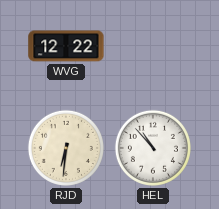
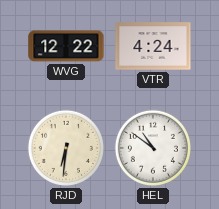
VTR: none -> 4:24 (153, 46)
HEL: 10:53 -> 10:51 (153, 148)
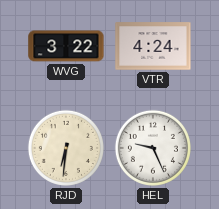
WVG: 12:22 -> 3:22 (66, 46)
HEL: 10:51 -> 9:26 (153, 148)
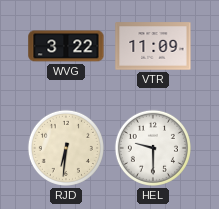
VTR: 4:24 -> 11:09 (153, 46)
HEL: 9:26 -> 9:30 (153, 148)
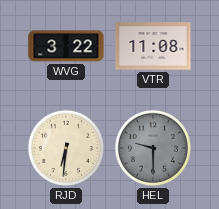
VTR: 11:09 -> 11:08 (153, 46)
HEL dial: white -> grey (153, 148)
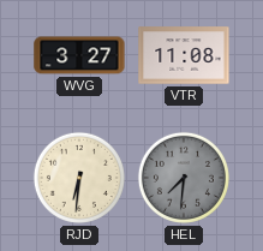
WVG: 3:22 -> 3:27 (79, 55)
HEL: 9:30 -> 7:31 (184, 178)
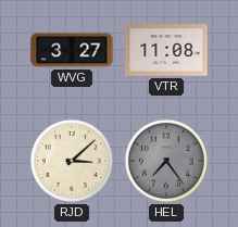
RJD: 6:31 -> 3:08 (72, 161)
HEL: 7:31 -> 7:24 (166, 161)
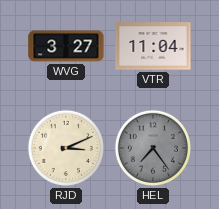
VTR: 11:08 -> 11:04 (153, 46)
RJD: 3:08 -> 3:11 (66, 148)
